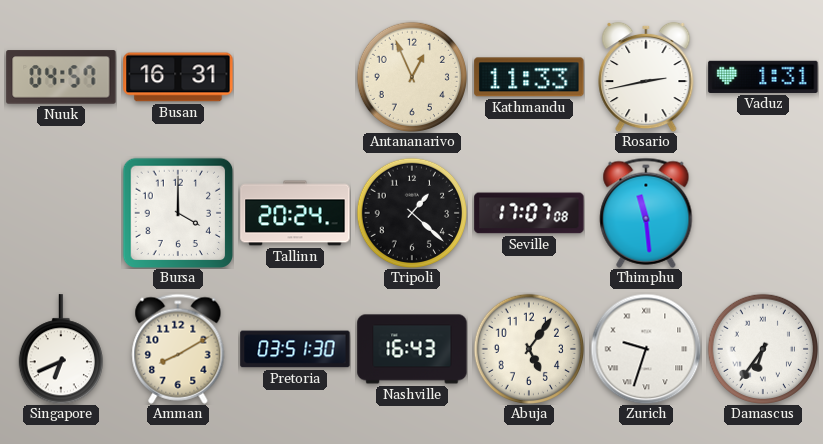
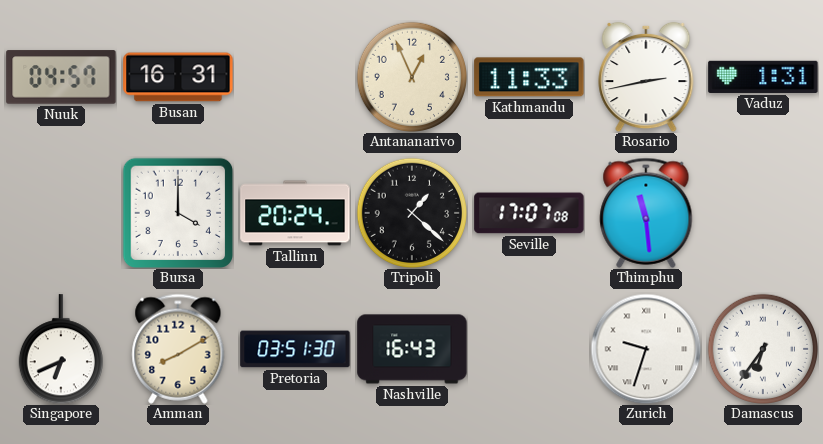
Abuja: 5:06 -> none (528, 348)
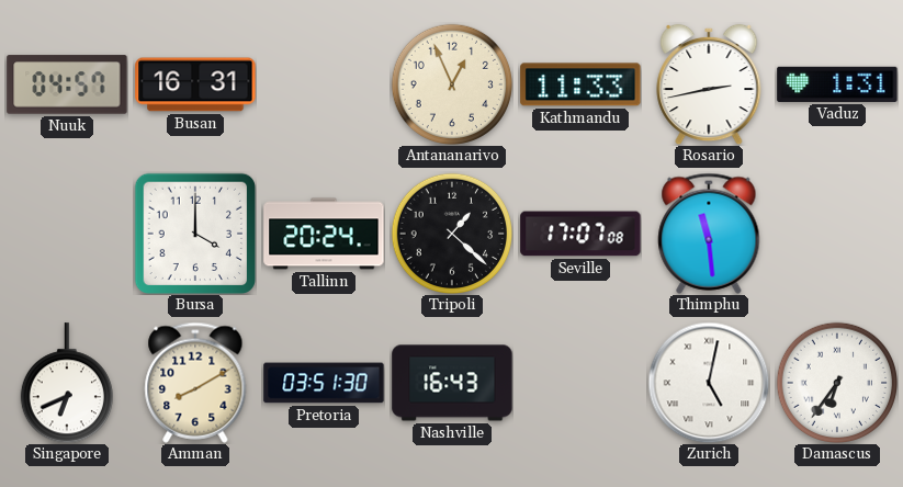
Zurich: 9:33 -> 5:02 (709, 383)
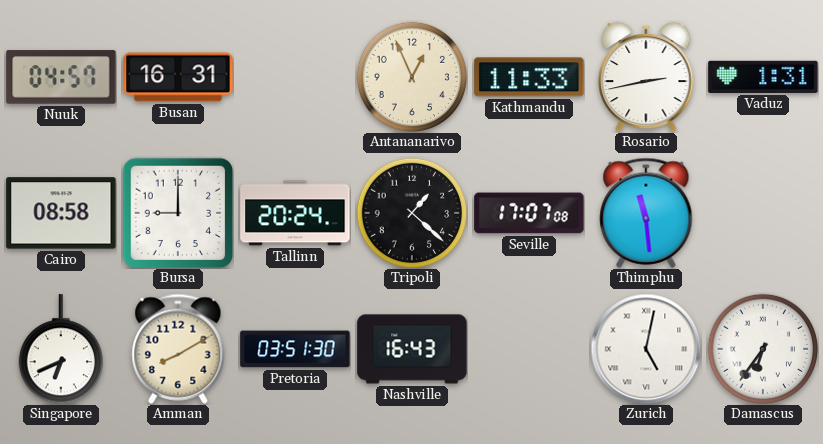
Cairo: none -> 08:58 (61, 213)
Bursa: 4:00 -> 9:00 (178, 213)
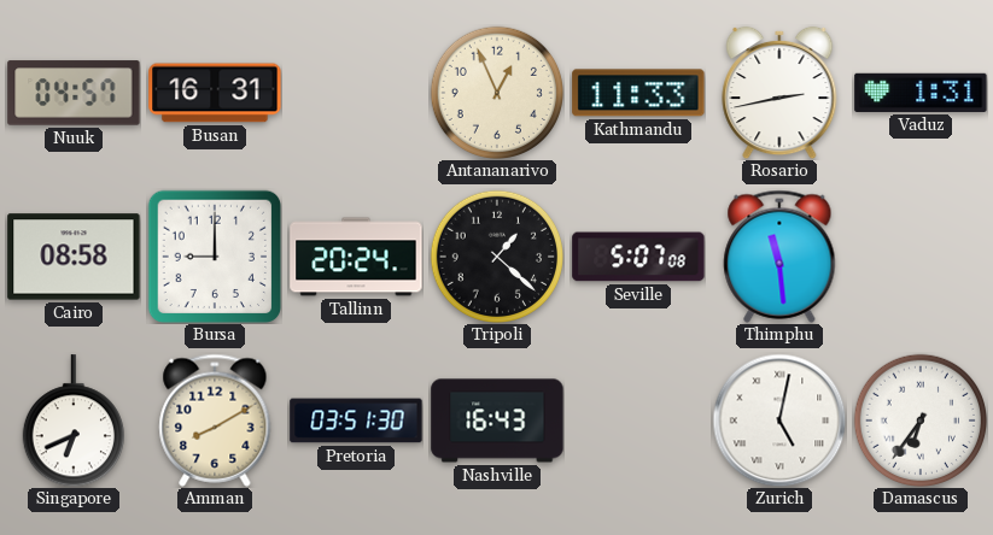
Seville: 17:07 -> 5:07 (638, 257)
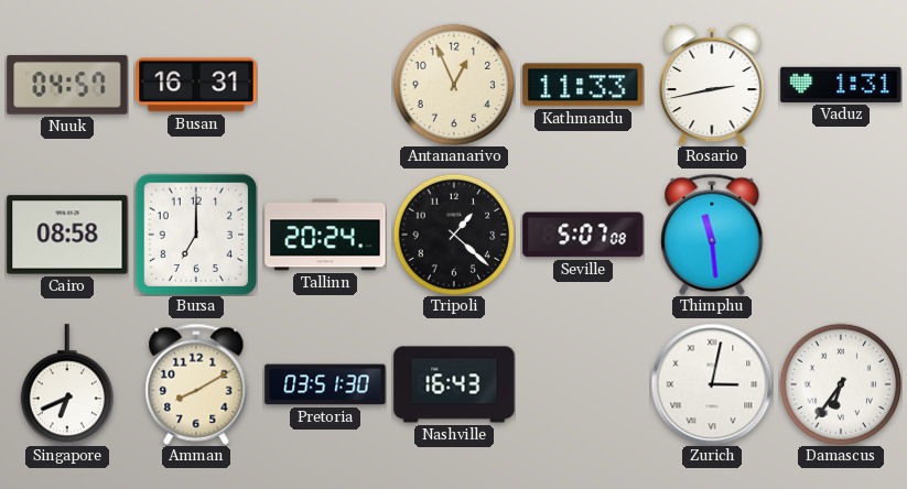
Bursa: 9:00 -> 7:00 (196, 235)
Zurich: 5:02 -> 3:02 (712, 384)
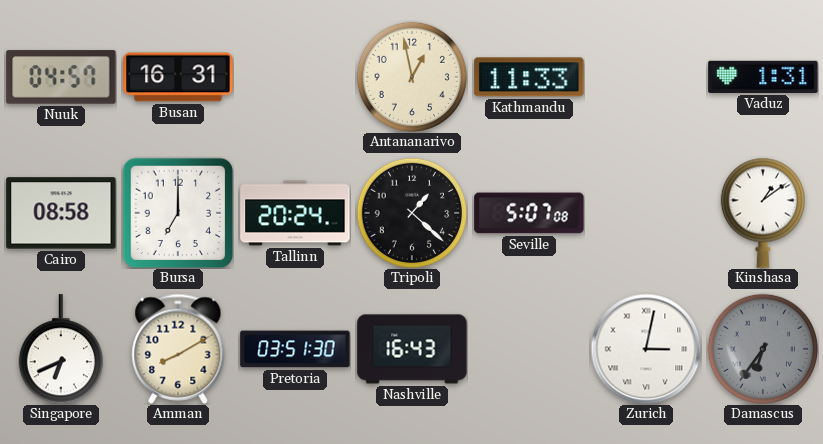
Antananarivo: 12:56 -> 12:58 (411, 76)
Rosario: 2:43 -> none (712, 85)
Thimphu: 11:29 -> none (712, 235)
Kinshasa: none -> 1:09 (763, 213)
Damascus dial: white -> grey (762, 348)
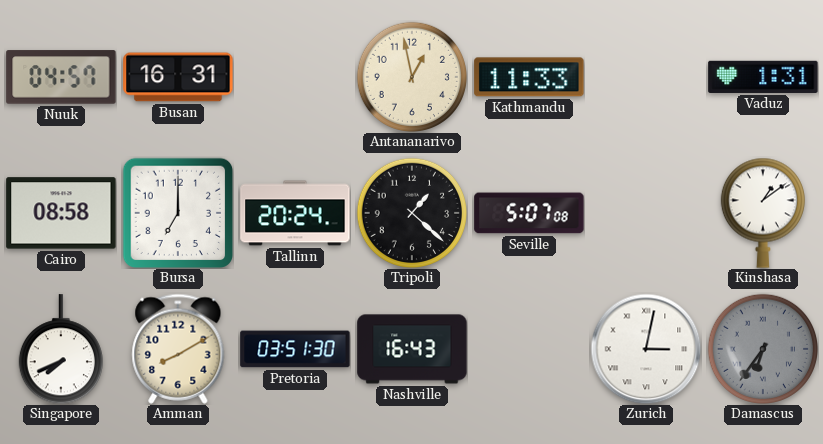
Singapore: 6:41 -> 7:41 (61, 349)
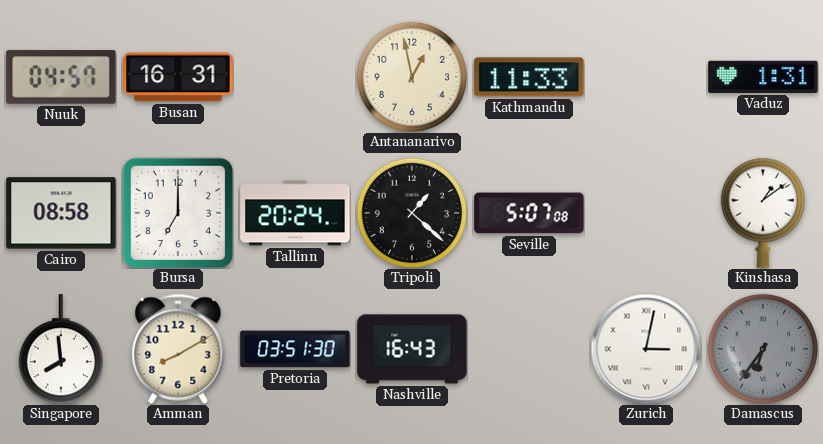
Singapore: 7:41 -> 7:59 (61, 349)
